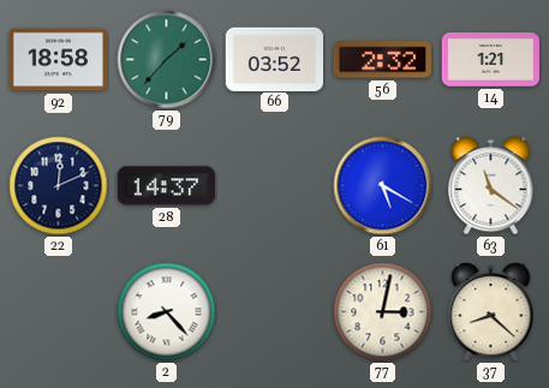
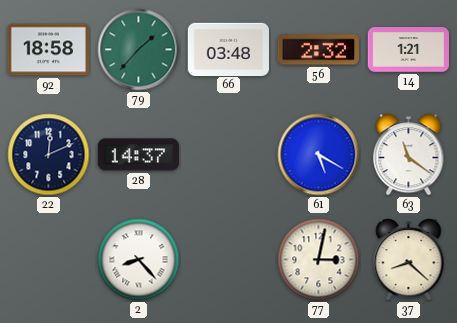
66: 03:52 -> 03:48 (228, 49)
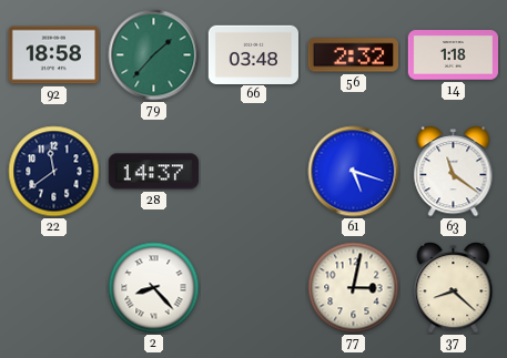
14: 1:21 -> 1:18 (453, 55)
22: 12:11 -> 11:39 (54, 172)
61: 5:20 -> 5:18 (354, 172)
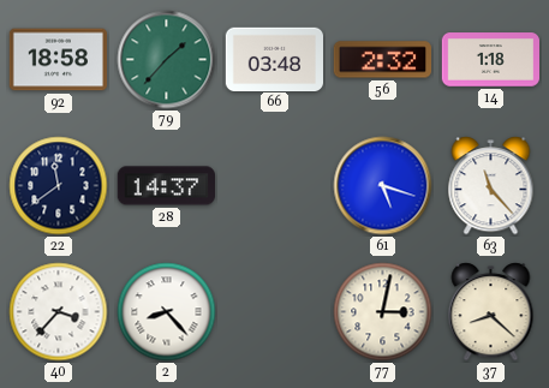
63: 11:21 -> 11:23 (491, 186)
40: none -> 3:37 (59, 312)
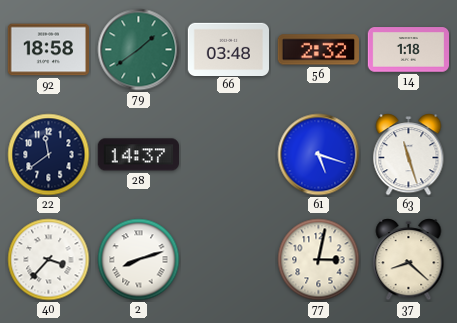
79: 1:37 -> 1:39 (139, 50)
63: 11:23 -> 11:27 (409, 155)
2: 8:23 -> 8:12 (139, 260)
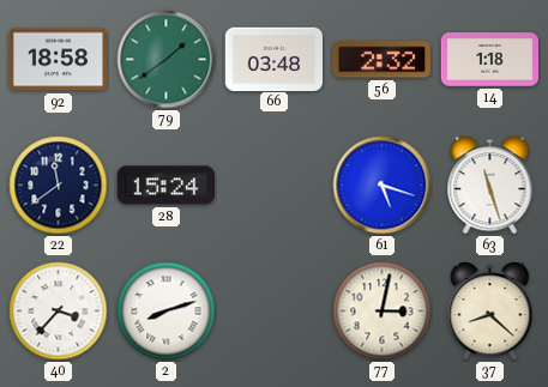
28: 14:37 -> 15:24 (165, 186)
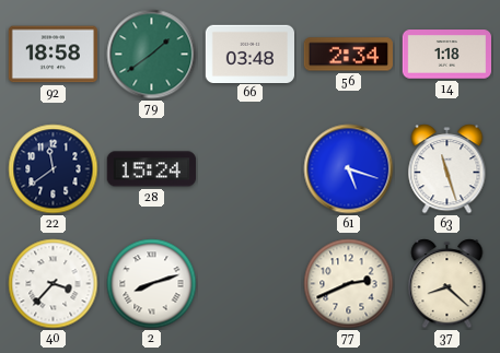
56: 2:32 -> 2:34 (348, 55)
77: 3:02 -> 2:41 (349, 284)
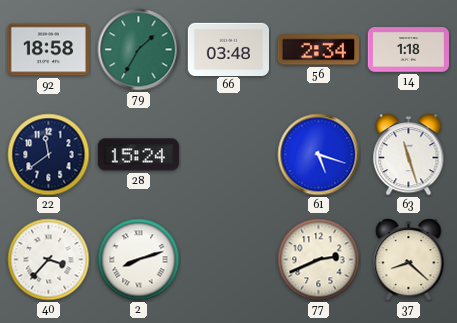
79: 1:39 -> 1:35 (139, 50)
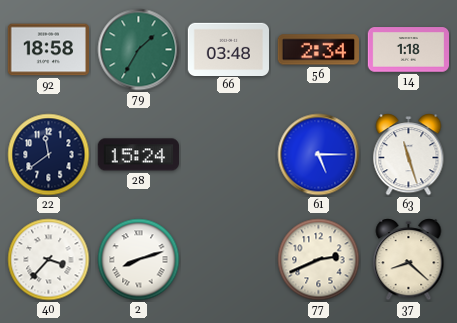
61: 5:18 -> 5:15 (319, 155)
